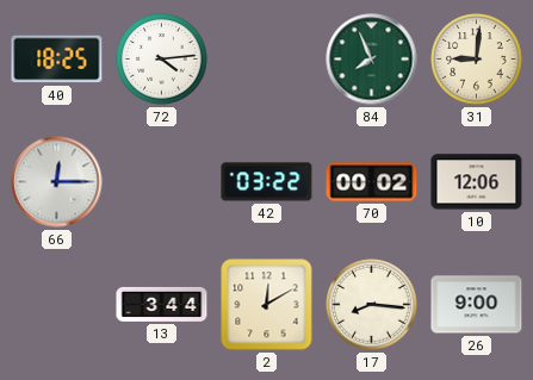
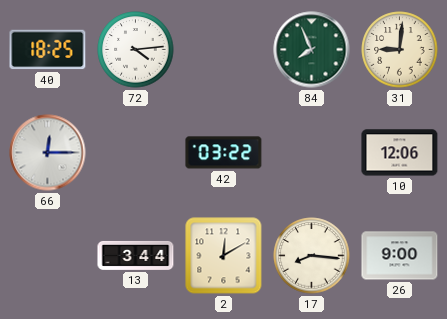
70: 00:02 -> none (372, 182)
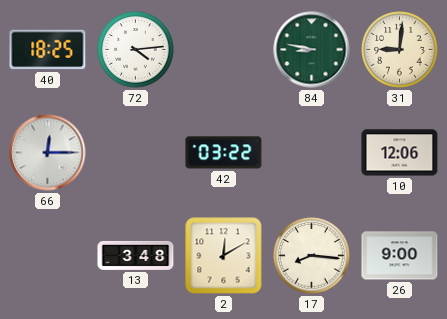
84: 7:56 -> 8:47 (312, 50)
13: 3:44 -> 3:48 (136, 255)
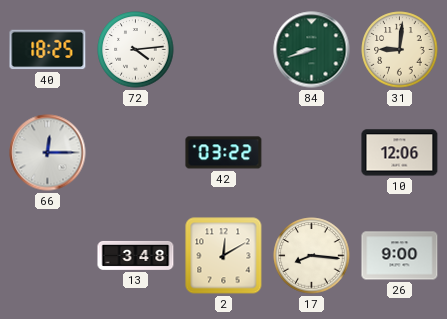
84: 8:47 -> 8:42 (312, 50)
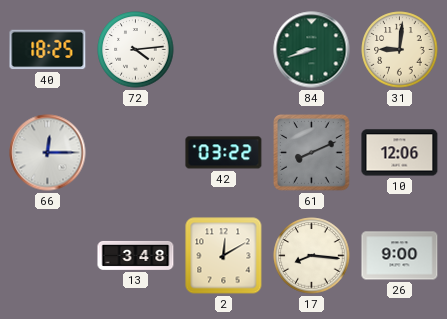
61: none -> 8:11 (312, 153)
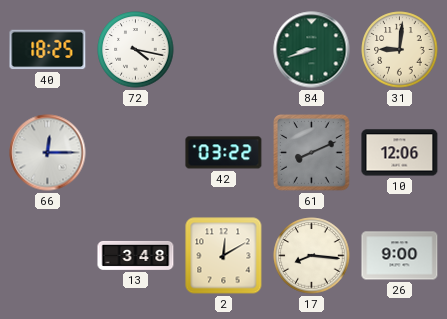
72: 4:14 -> 4:17 (136, 50)
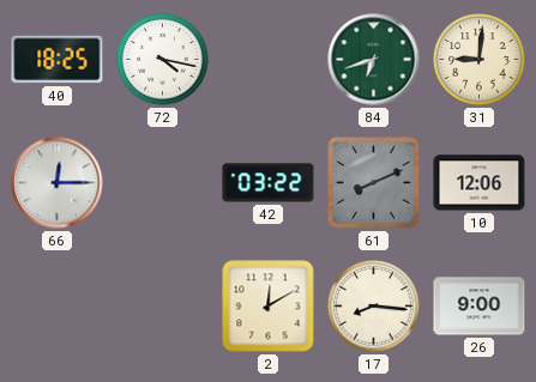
84: 8:42 -> 6:42 (374, 60)
13: 3:48 -> none (136, 255)
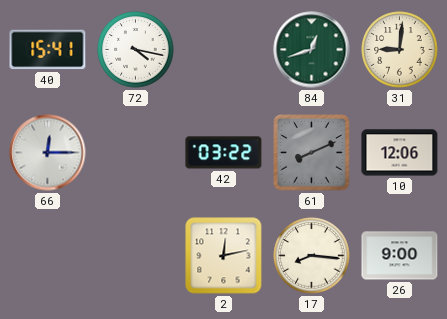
40: 18:25 -> 15:41 (48, 50)
84: 6:42 -> 12:42 (312, 50)
2: 12:10 -> 12:13 (224, 256)
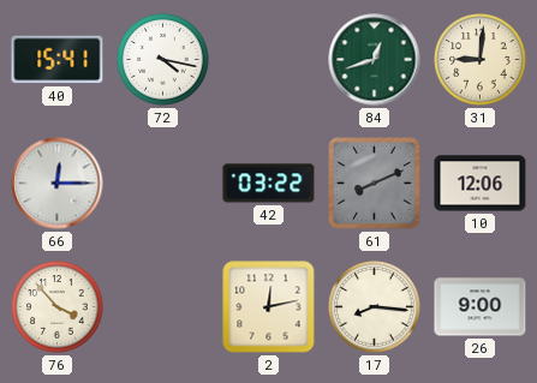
76: none -> 3:53 (58, 307)
